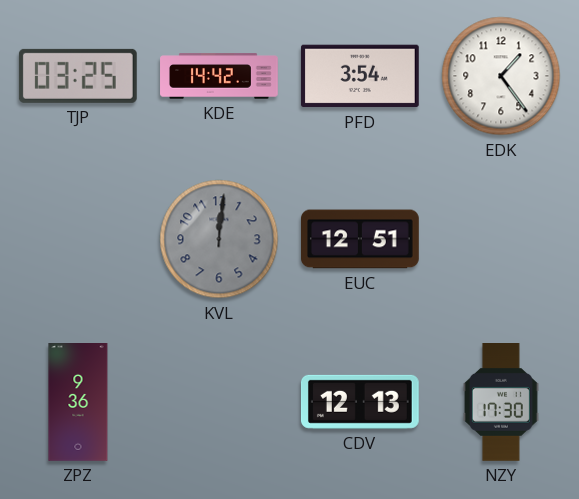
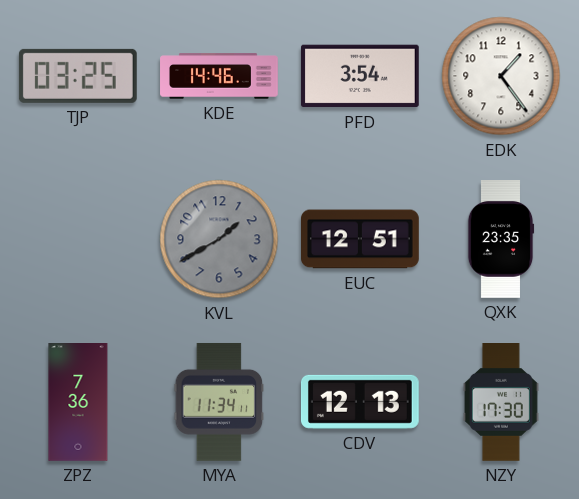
KDE: 14:42 -> 14:46 (219, 76)
KVL: 12:01 -> 1:40 (219, 239)
QXK: none -> 23:35 (501, 240)
ZPZ: 9:36 -> 7:36 (78, 403)
MYA: none -> 11:34 (219, 402)
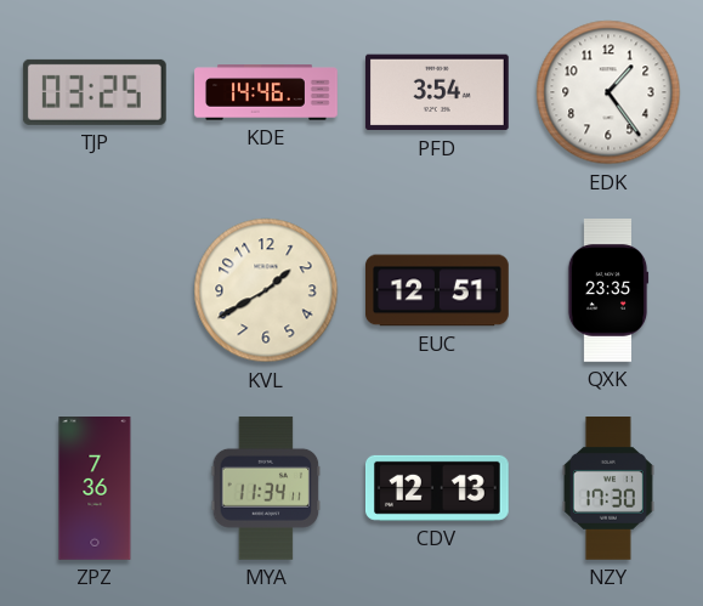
KVL dial: grey -> cream (266, 290)
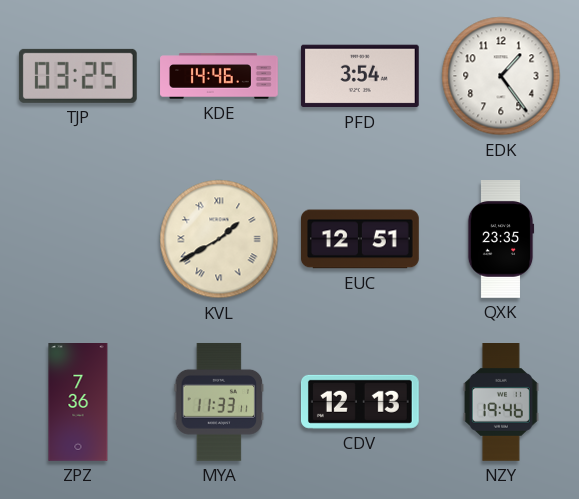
KVL numerals: Arabic -> Roman (219, 239)
MYA: 11:34 -> 11:33 (219, 402)
NZY: 17:30 -> 19:46 (501, 403)
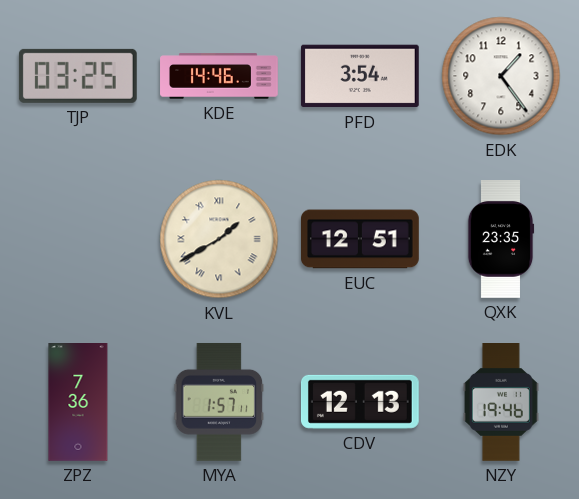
MYA: 11:33 -> 1:57 (219, 402)
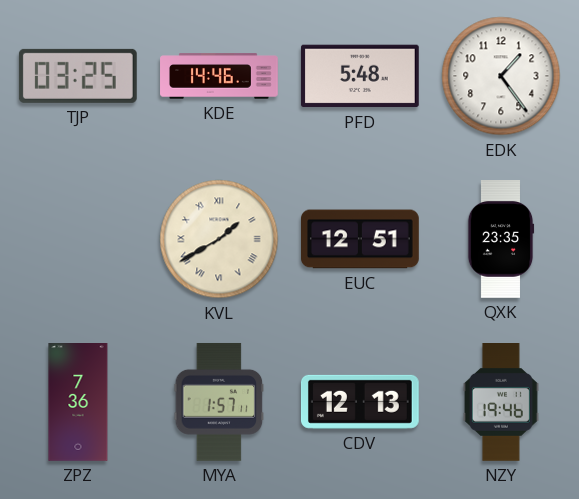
PFD: 3:54 -> 5:48 (360, 76)
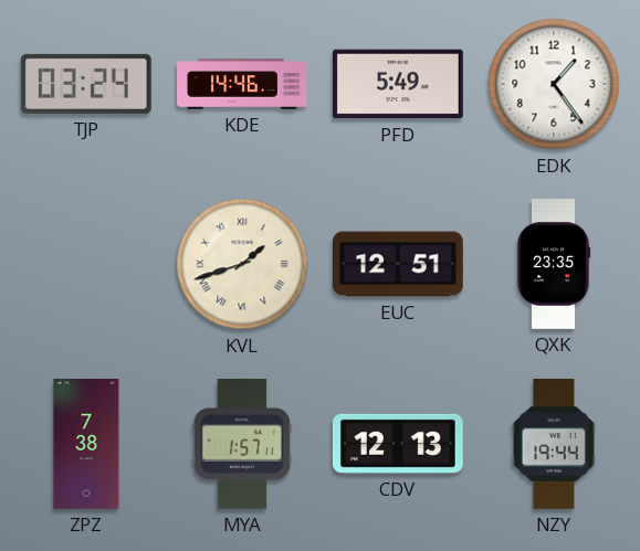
TJP: 03:25 -> 03:24 (86, 84)
PFD: 5:48 -> 5:49 (398, 84)
KVL: 1:40 -> 1:42 (242, 264)
ZPZ: 7:36 -> 7:38 (86, 445)
NZY: 19:46 -> 19:44 (554, 445)
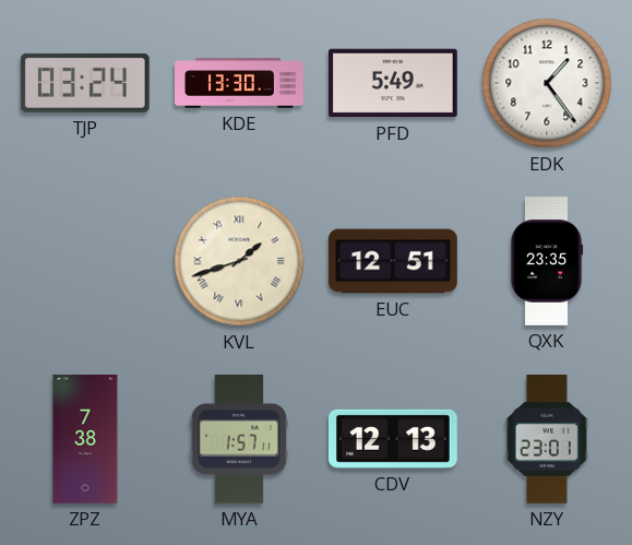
KDE: 14:46 -> 13:30 (239, 83)
NZY: 19:44 -> 23:01 (547, 440)
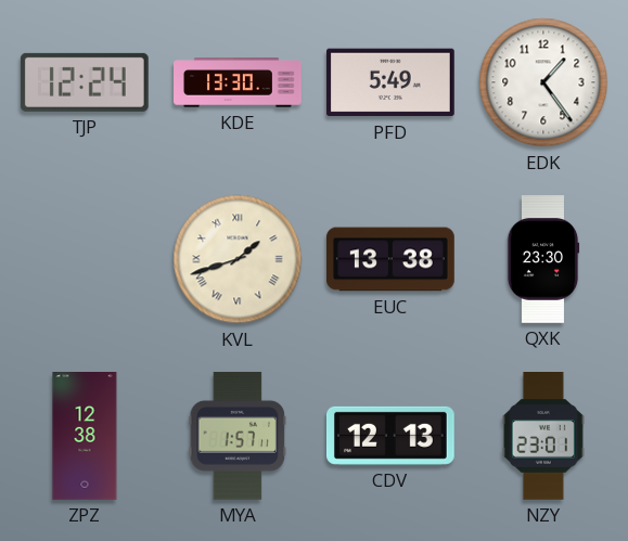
TJP: 03:24 -> 12:24 (85, 82)
EUC: 12:51 -> 13:38 (392, 259)
QXK: 23:35 -> 23:30 (543, 260)
ZPZ: 7:38 -> 12:38 (85, 437)
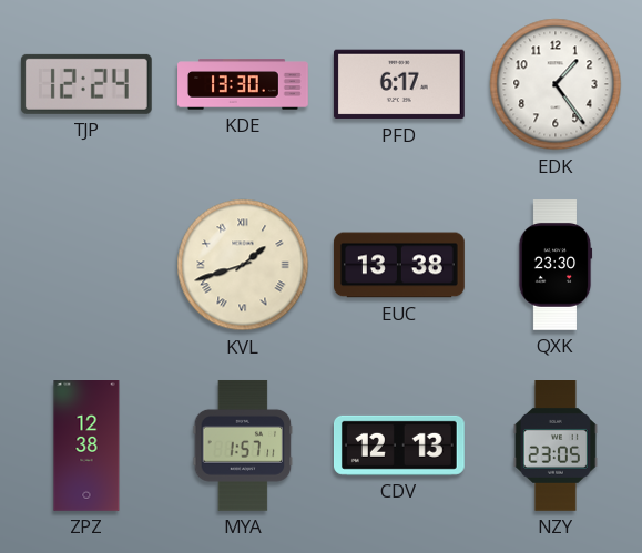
PFD: 5:49 -> 6:17 (399, 84)
NZY: 23:01 -> 23:05 (556, 447)
